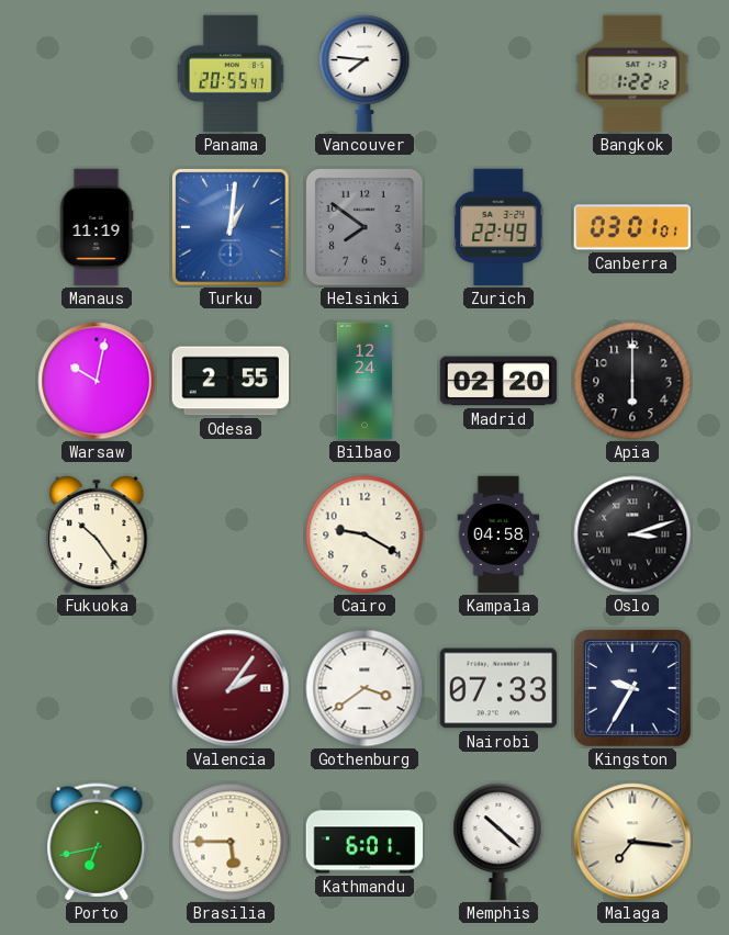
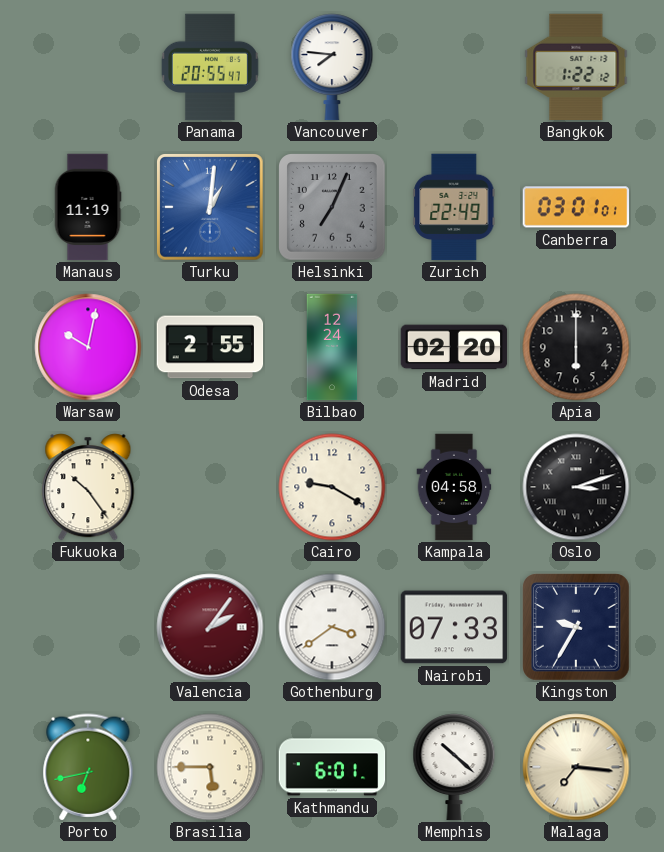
Helsinki: 7:51 -> 7:04 (332, 207)
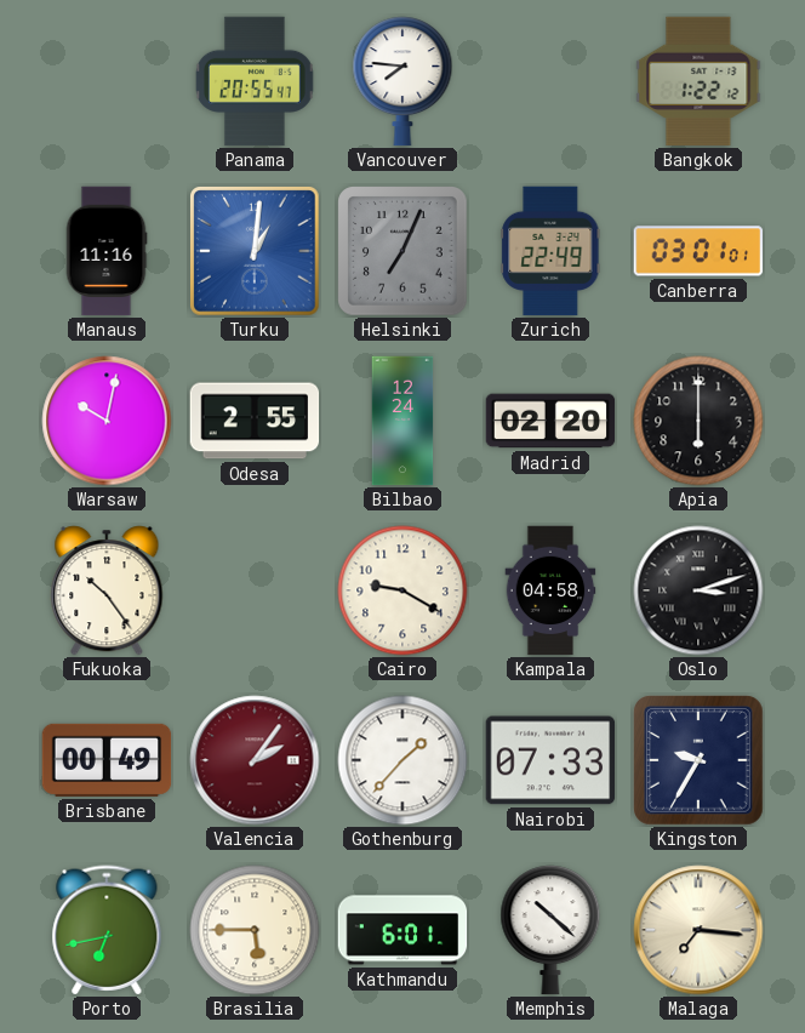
Manaus: 11:19 -> 11:16 (107, 251)
Brisbane: none -> 00:49 (107, 760)
Gothenburg: 3:39 -> 1:37 (402, 760)
